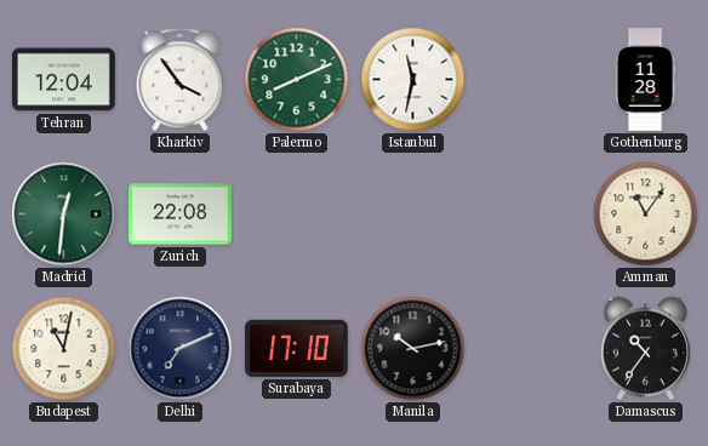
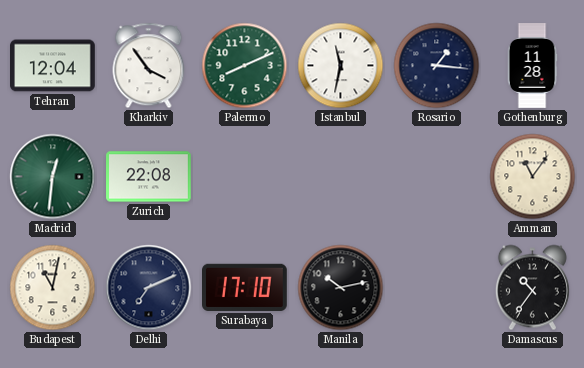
Rosario: none -> 1:16 (437, 66)
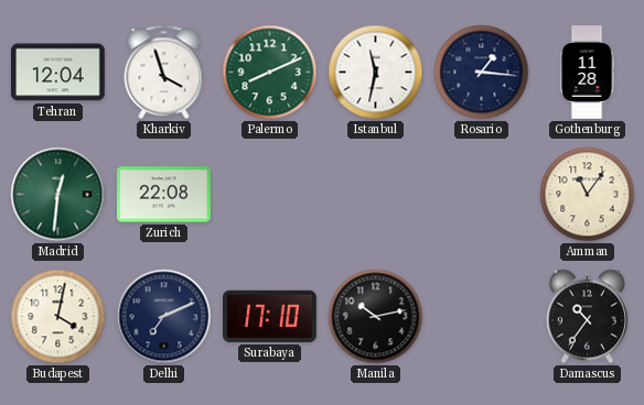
Kharkiv: 3:54 -> 3:57 (164, 73)
Budapest: 11:02 -> 4:02 (58, 317)
